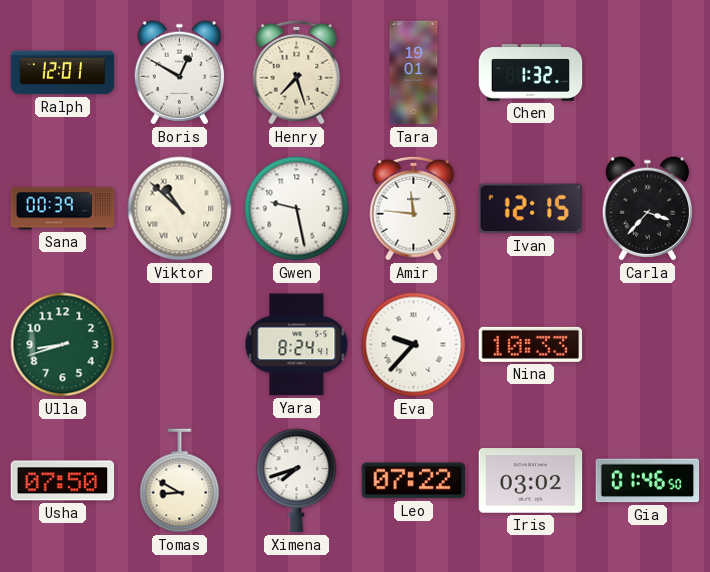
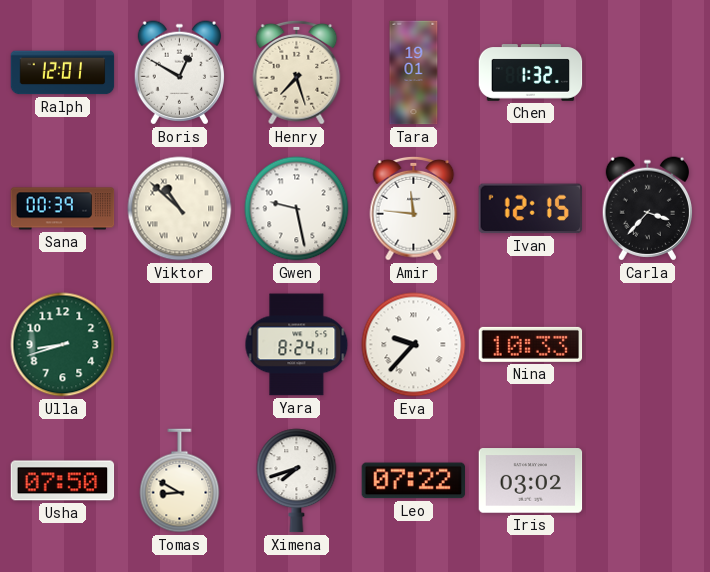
Gia: 01:46 -> none (648, 481)
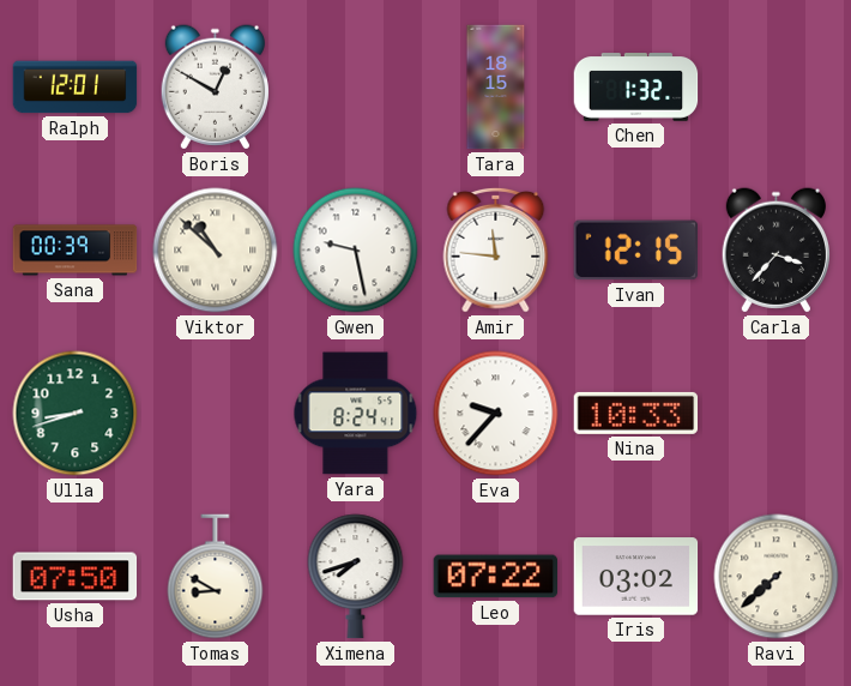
Henry: 7:27 -> none (297, 72)
Tara: 19:01 -> 18:15 (496, 88)
Ravi: none -> 7:38 (777, 577)
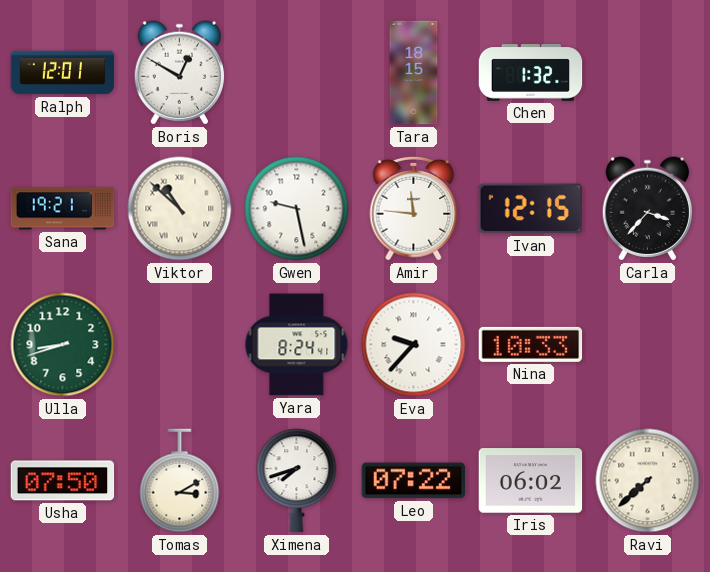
Sana: 00:39 -> 19:21 (63, 209)
Tomas: 8:50 -> 3:10 (180, 481)
Iris: 03:02 -> 06:02 (531, 481)
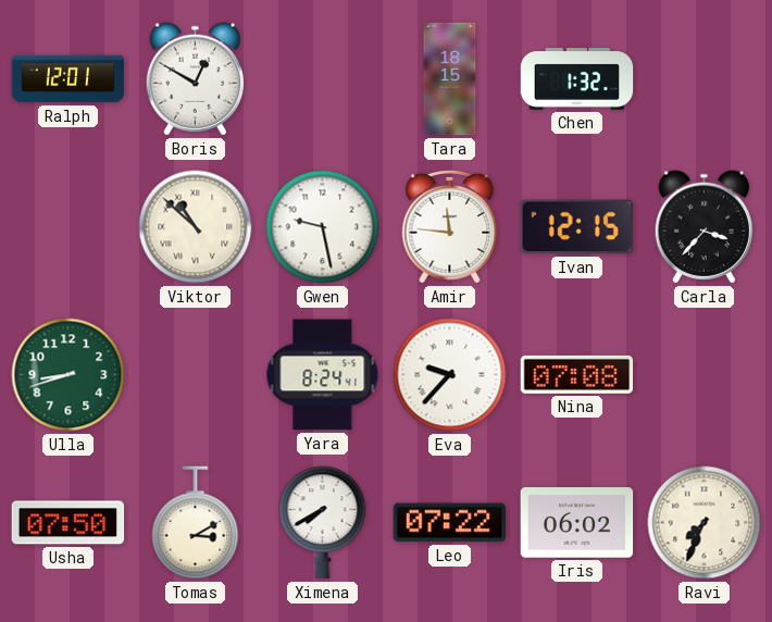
Sana: 19:21 -> none (63, 209)
Nina: 10:33 -> 07:08 (577, 374)
Ximena: 7:42 -> 7:40 (323, 523)
Ravi: 7:38 -> 7:34 (705, 523)
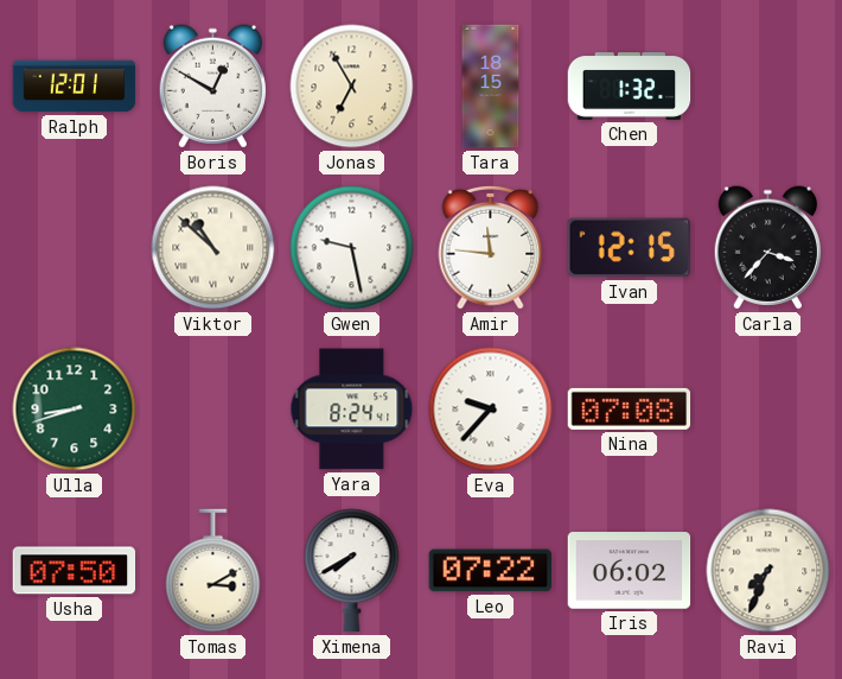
Jonas: none -> 6:55 (352, 87)
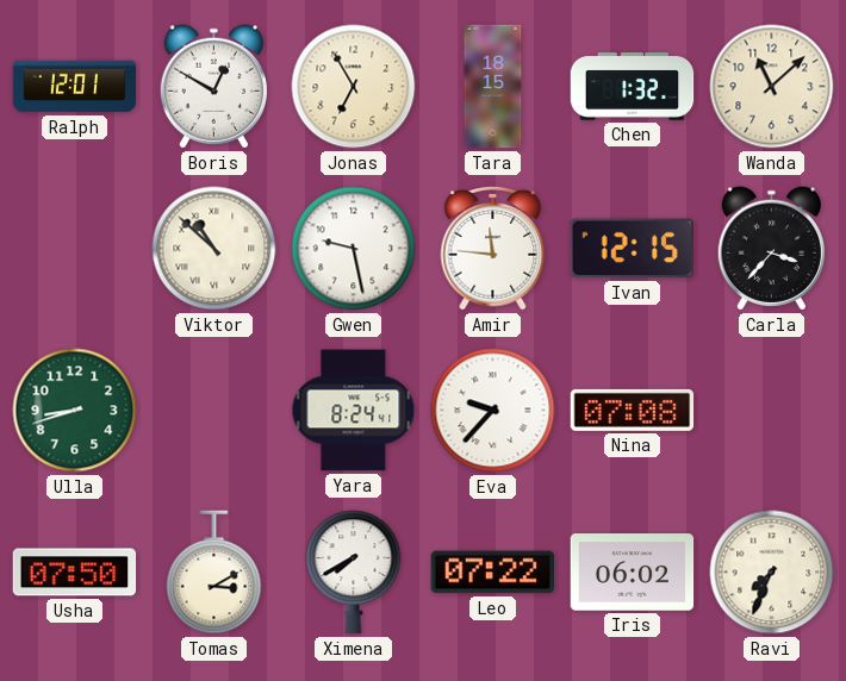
Wanda: none -> 11:08 (772, 87)
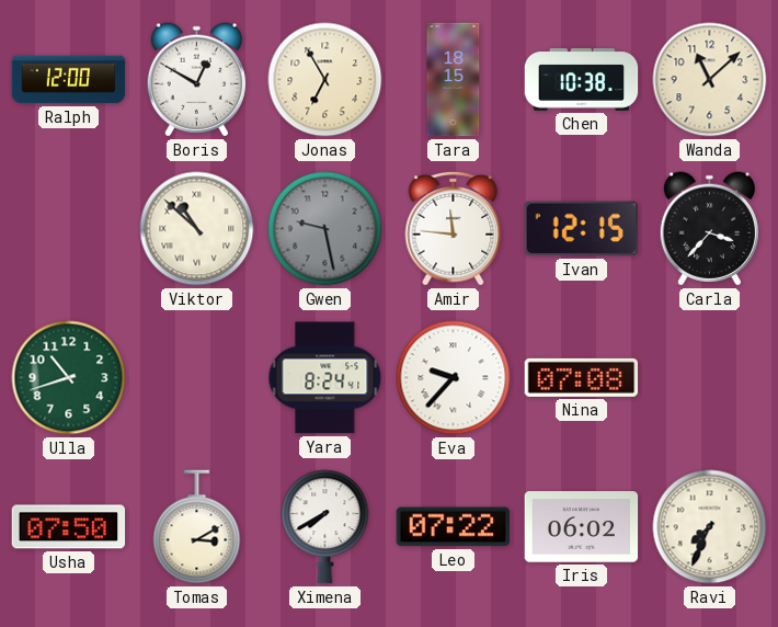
Ralph: 12:01 -> 12:00 (69, 80)
Chen: 1:32 -> 10:38 (582, 80)
Gwen dial: white -> grey (325, 229)
Ulla: 8:42 -> 10:42 (69, 378)
